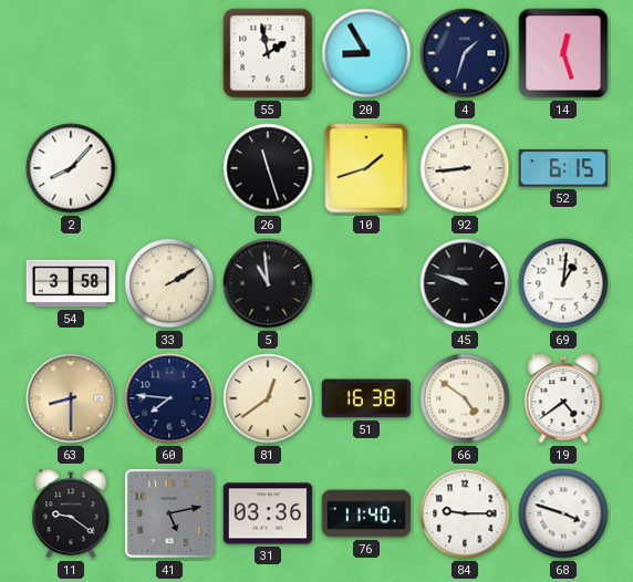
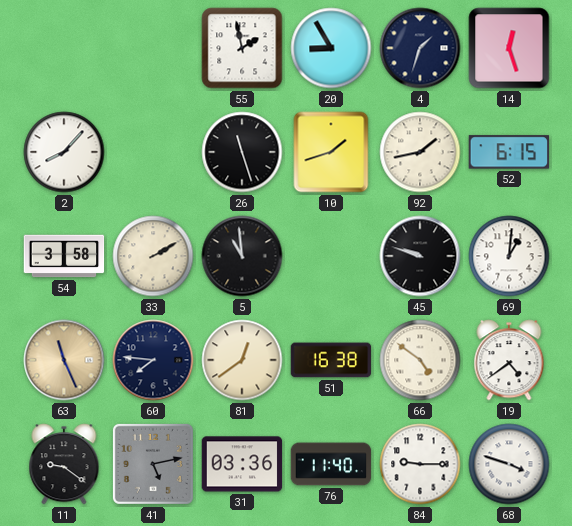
92: 8:44 -> 1:43 (420, 152)
63: 8:30 -> 11:26 (64, 360)
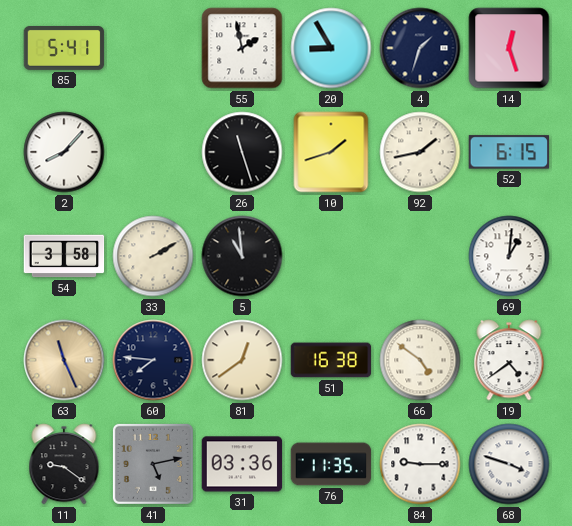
85: none -> 5:41 (64, 49)
45: 9:48 -> none (420, 256)
76: 11:40 -> 11:35 (331, 464)
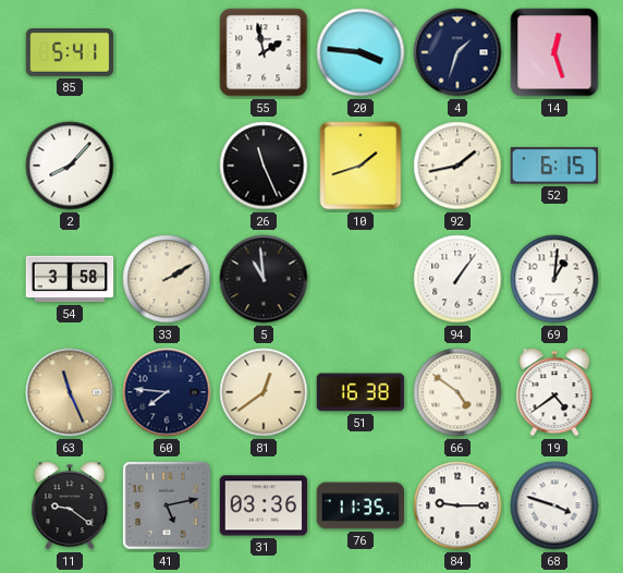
20: 8:55 -> 3:46 (361, 52)
26: 11:27 -> 11:26 (264, 166)
94: none -> 1:06 (457, 279)
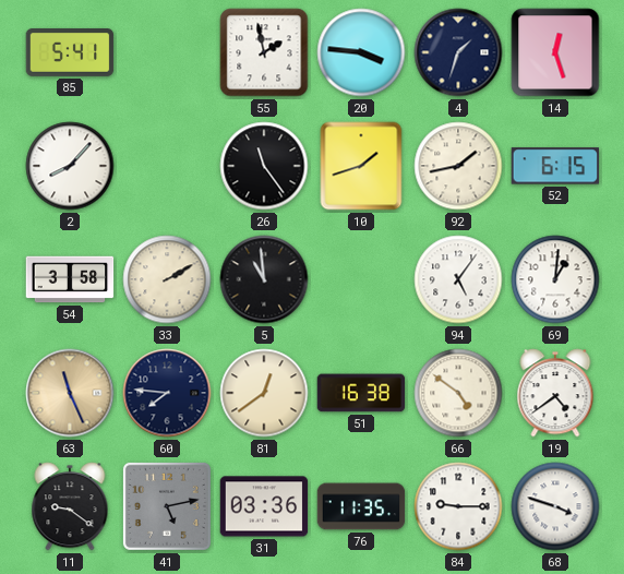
26: 11:26 -> 11:24 (264, 166)
94: 1:06 -> 5:06 (458, 279)
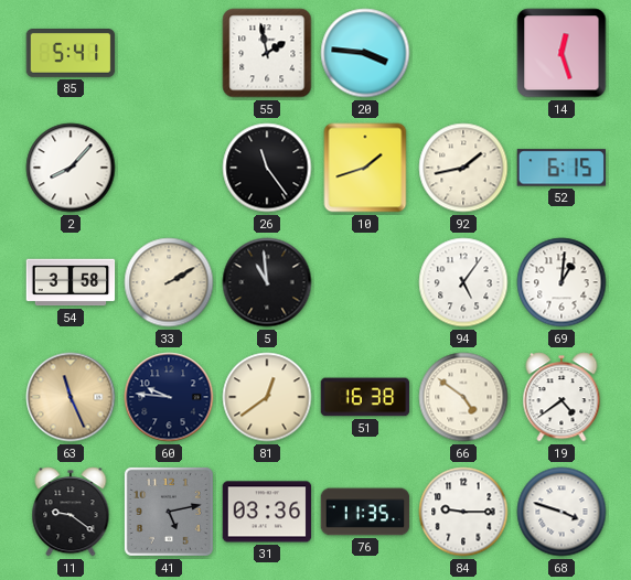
4: 1:33 -> none (458, 52)
60: 7:46 -> 9:46 (169, 397)
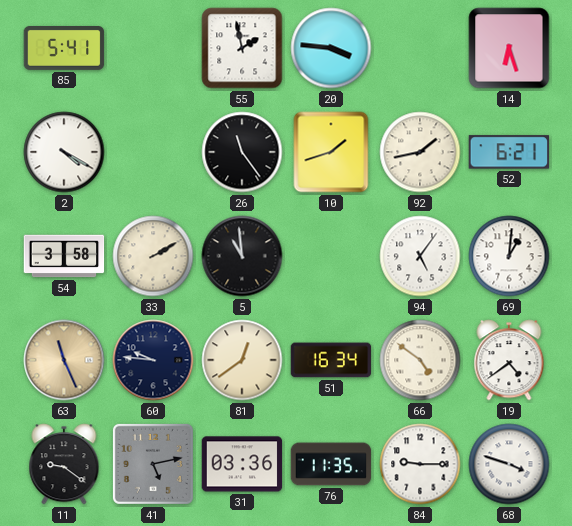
14: 12:27 -> 6:27 (509, 48)
2: 8:07 -> 4:20 (64, 152)
52: 6:15 -> 6:21 (509, 152)
51: 16:38 -> 16:34 (331, 360)
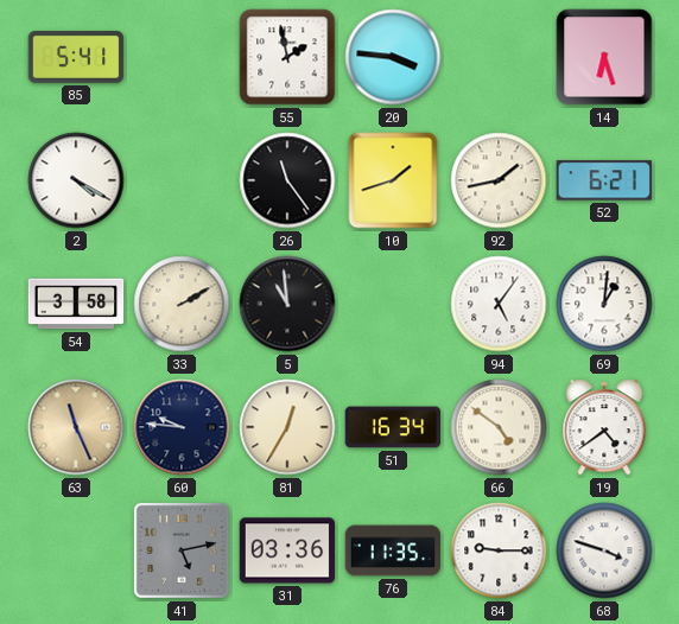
81: 12:39 -> 12:35 (287, 427)
11: 9:21 -> none (64, 464)
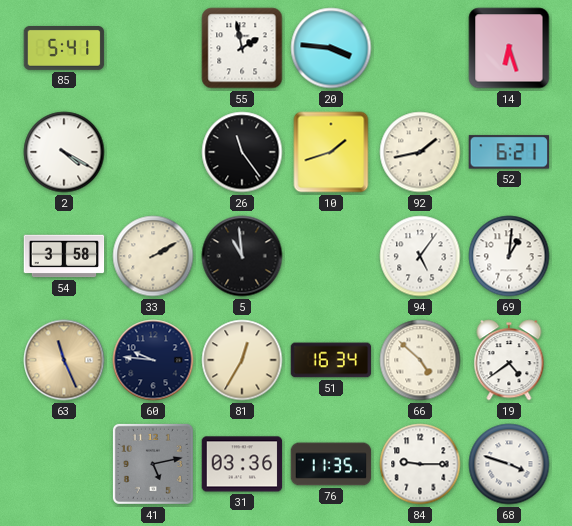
66: 4:51 -> 4:52 (420, 360)
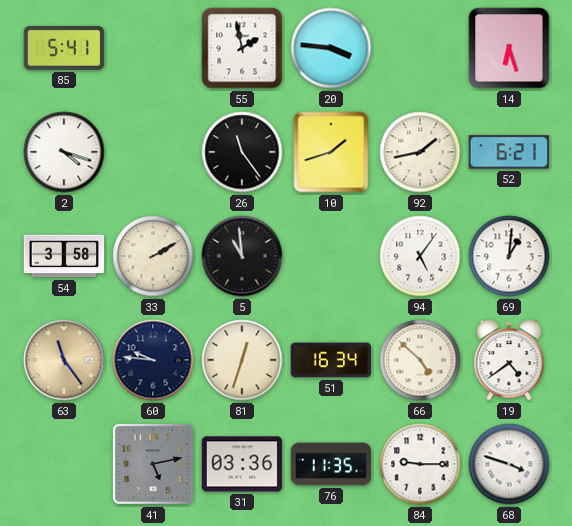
2: 4:20 -> 4:18 (64, 152)
63: 11:26 -> 11:24 (64, 360)
81: 12:35 -> 12:33 (242, 360)
